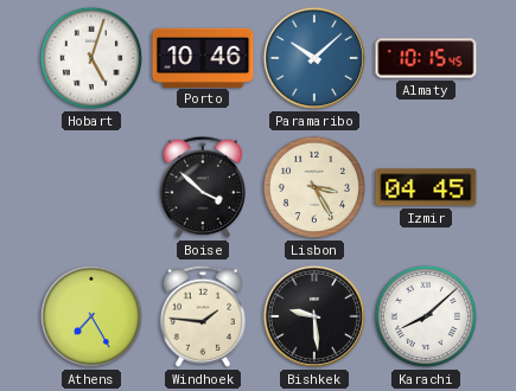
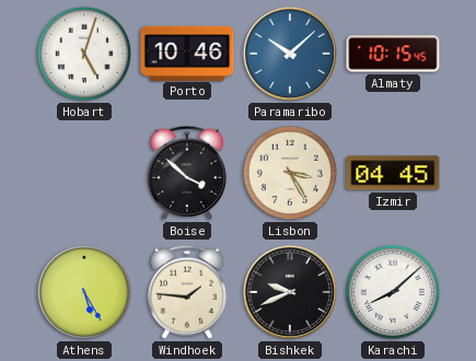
Athens: 7:25 -> 5:25 (84, 292)
Bishkek: 9:29 -> 9:41 (290, 292)
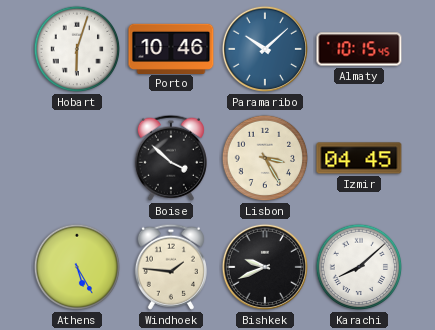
Hobart: 5:03 -> 6:03 (77, 49)
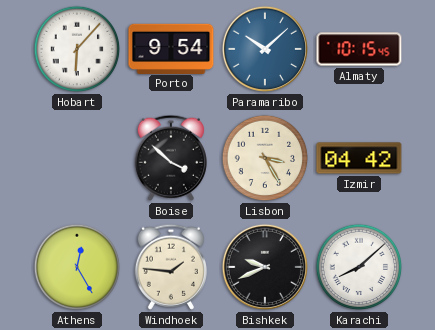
Hobart: 6:03 -> 6:07 (77, 49)
Porto: 10:46 -> 9:54 (171, 48)
Izmir: 04:45 -> 04:42 (359, 158)
Athens: 5:25 -> 12:25 (77, 267)
